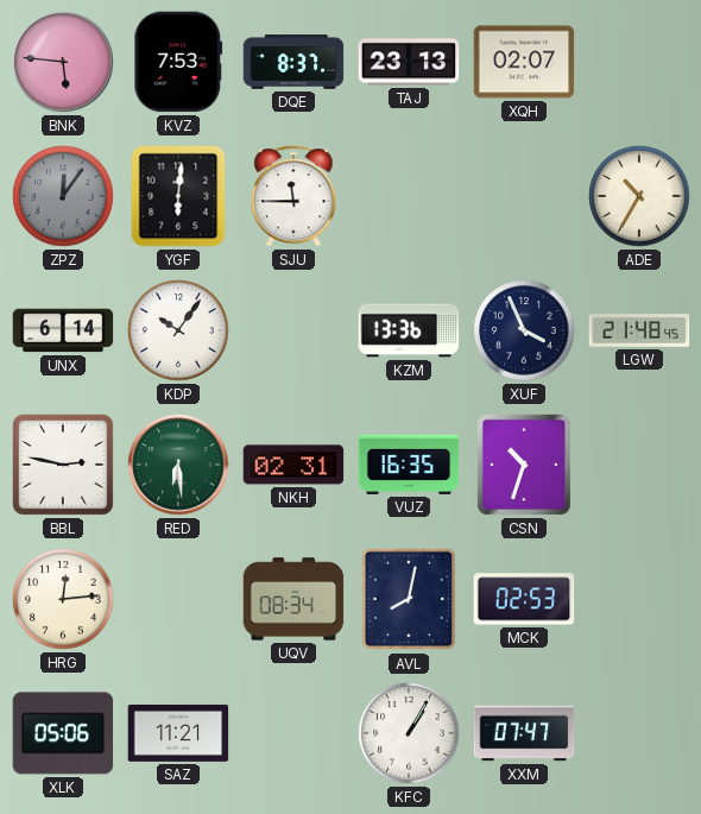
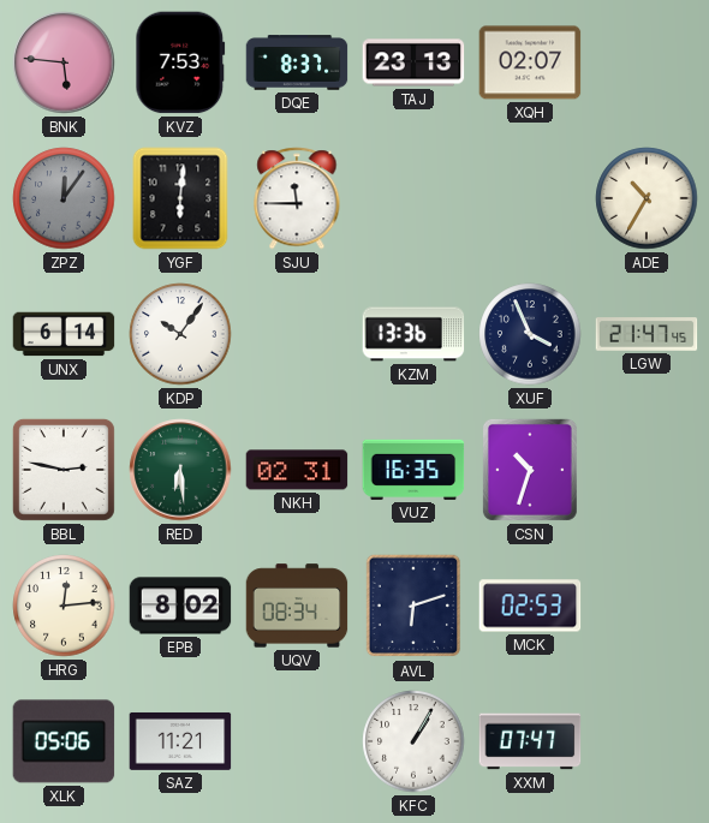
LGW: 21:48 -> 21:47 (647, 334)
EPB: none -> 8:02 (180, 606)
AVL: 8:02 -> 6:12 (413, 606)
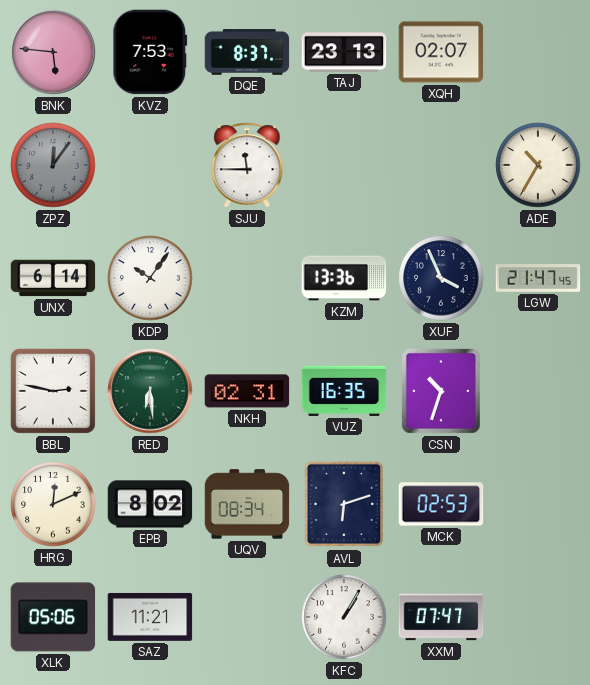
YGF: 6:01 -> none (180, 198)
HRG: 12:14 -> 12:11 (53, 504)
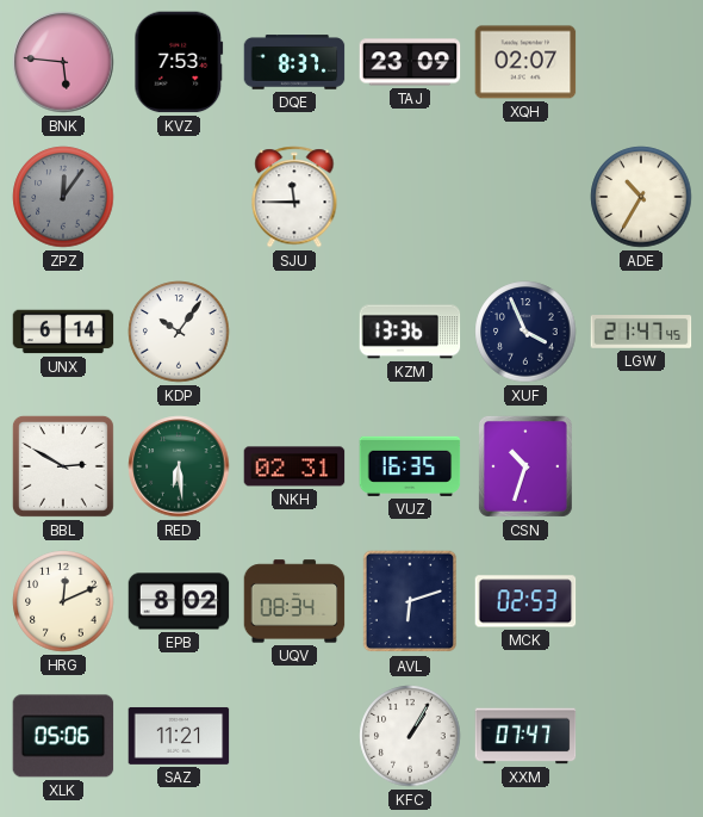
TAJ: 23:13 -> 23:09 (410, 62)
BBL: 2:47 -> 2:50 (63, 466)
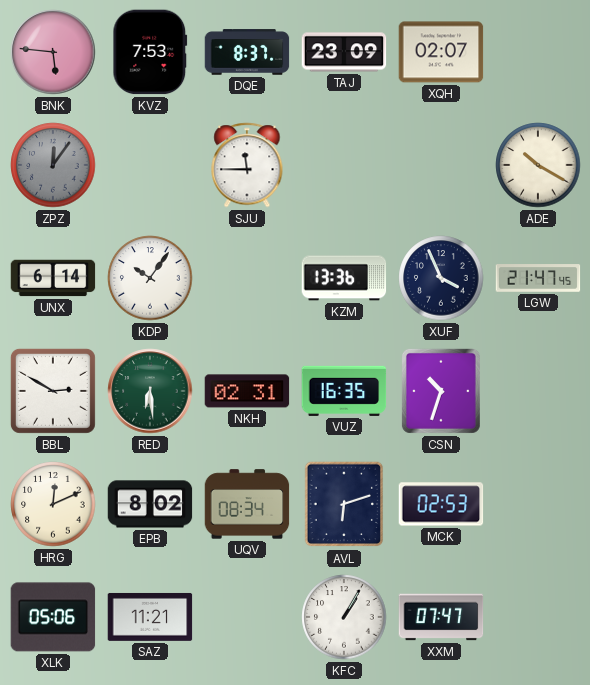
ADE: 10:35 -> 10:20 (538, 165)
